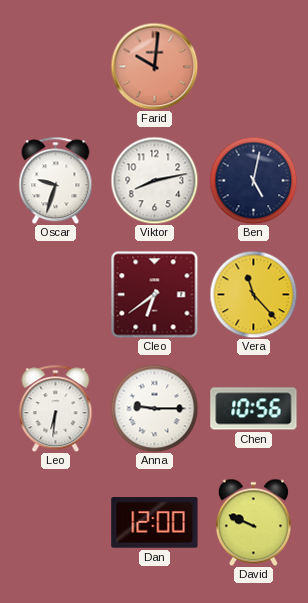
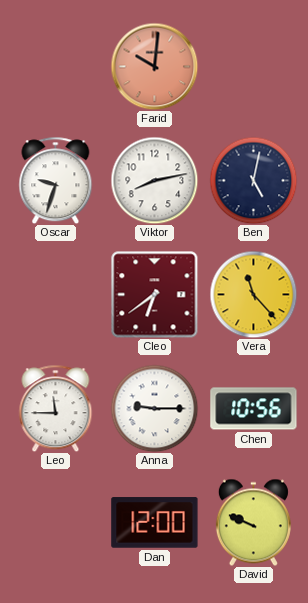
Leo: 6:31 -> 11:45 (56, 408)
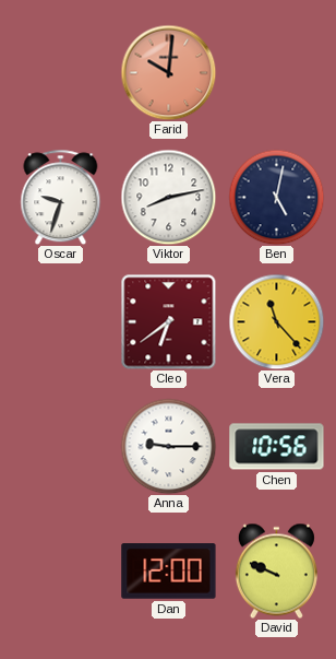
Leo: 11:45 -> none (56, 408)
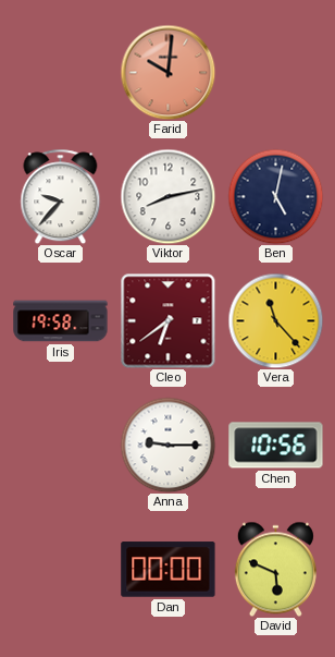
Oscar: 9:33 -> 9:37 (61, 196)
Iris: none -> 19:58 (61, 321)
Dan: 12:00 -> 00:00 (169, 570)
David: 9:49 -> 5:49 (275, 569)
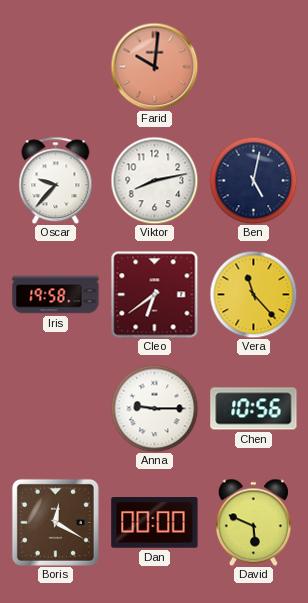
Boris: none -> 12:20 (55, 522)
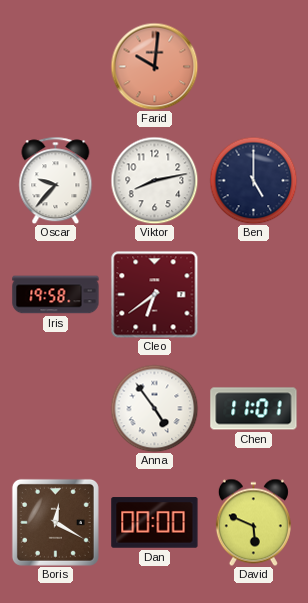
Ben: 5:02 -> 5:00 (253, 180)
Vera: 11:23 -> none (253, 294)
Anna: 9:15 -> 4:54 (154, 408)
Chen: 10:56 -> 11:01 (254, 409)
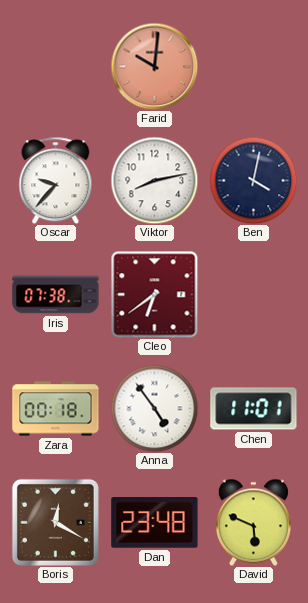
Ben: 5:00 -> 4:02 (253, 180)
Iris: 19:58 -> 07:38 (56, 295)
Zara: none -> 00:18 (56, 409)
Dan: 00:00 -> 23:48 (155, 523)
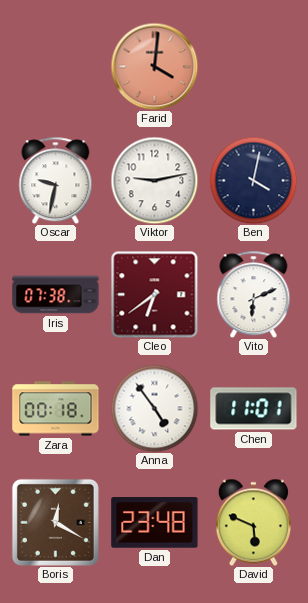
Farid: 10:01 -> 4:01 (154, 66)
Oscar: 9:37 -> 9:32 (56, 180)
Viktor: 8:13 -> 9:13 (154, 180)
Vito: none -> 6:11 (254, 294)
